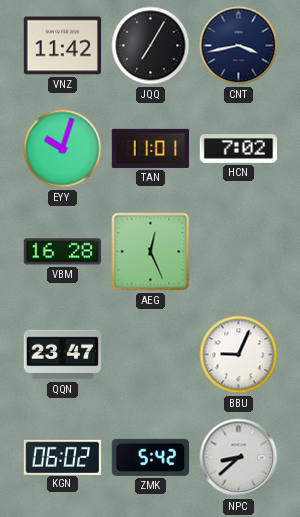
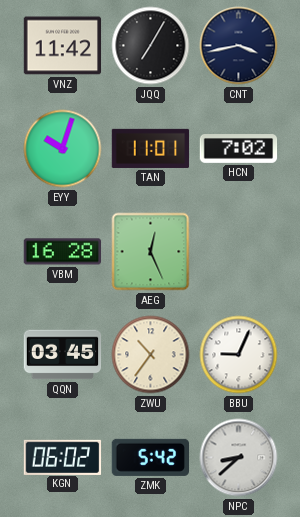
QQN: 23:47 -> 03:45 (63, 355)
ZWU: none -> 10:36 (151, 355)
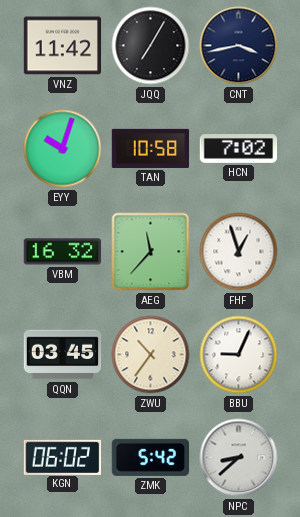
TAN: 11:01 -> 10:58 (151, 148)
VBM: 16:28 -> 16:32 (63, 252)
AEG: 12:26 -> 11:37 (151, 252)
FHF: none -> 12:57 (239, 252)
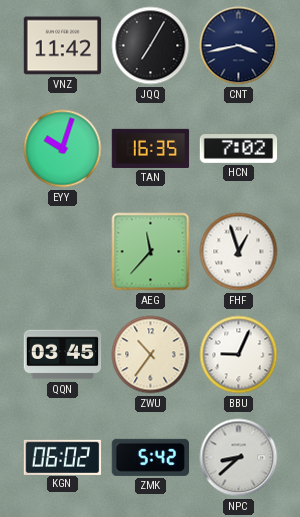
TAN: 10:58 -> 16:35 (151, 148)
VBM: 16:32 -> none (63, 252)
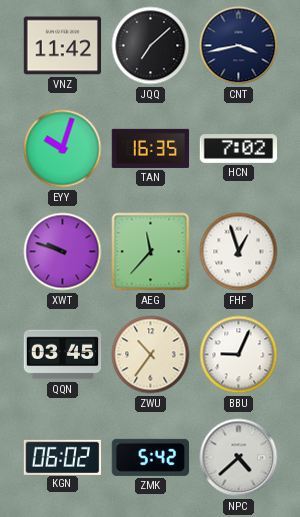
JQQ: 7:05 -> 7:08 (151, 46)
XWT: none -> 9:48 (63, 252)
NPC: 8:38 -> 4:38 (239, 458)
